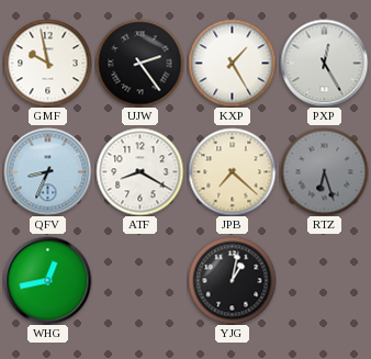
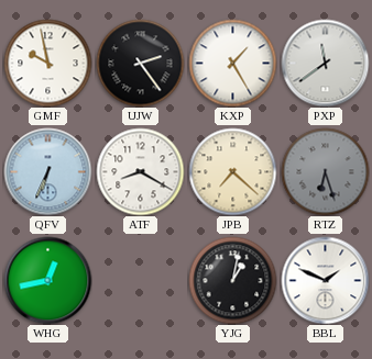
PXP: 12:25 -> 11:39 (325, 63)
QFV: 8:34 -> 6:34 (47, 171)
BBL: none -> 1:49 (325, 280)
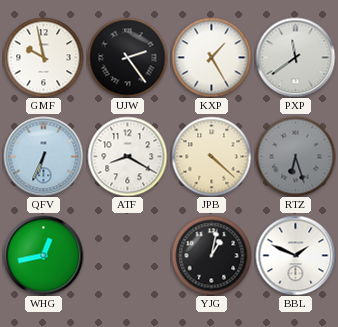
JPB: 7:22 -> 4:22 (211, 156)
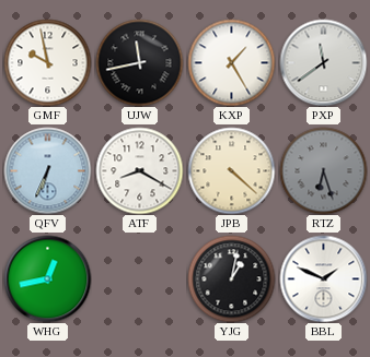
UJW: 2:24 -> 11:43 (139, 62)
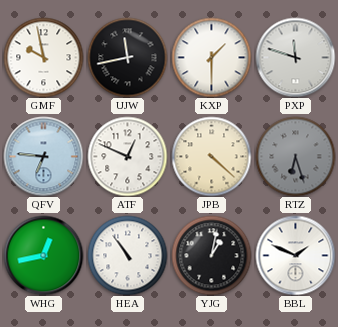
KXP: 1:25 -> 1:30 (211, 57)
PXP: 11:39 -> 11:48 (295, 57)
QFV: 6:34 -> 6:46 (43, 156)
ATF: 8:20 -> 12:49 (127, 156)
HEA: none -> 10:54 (127, 255)
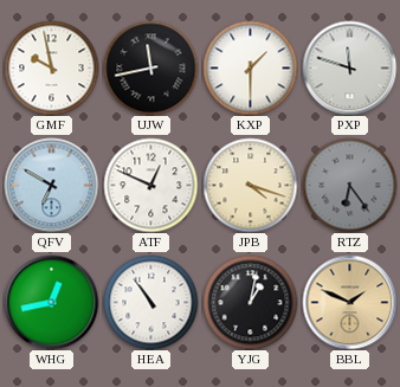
QFV: 6:46 -> 6:50 (51, 185)
JPB: 4:22 -> 4:18 (250, 185)
RTZ: 6:27 -> 6:24 (349, 185)
BBL dial: white -> champagne (349, 302)
